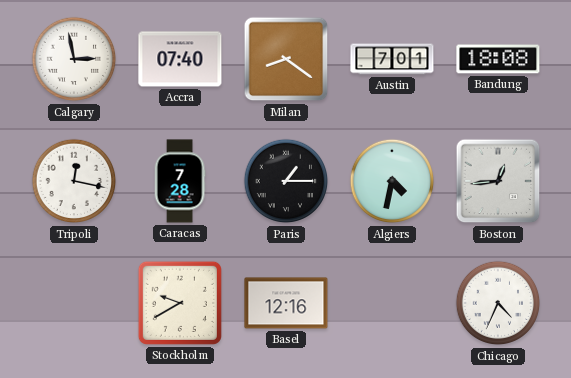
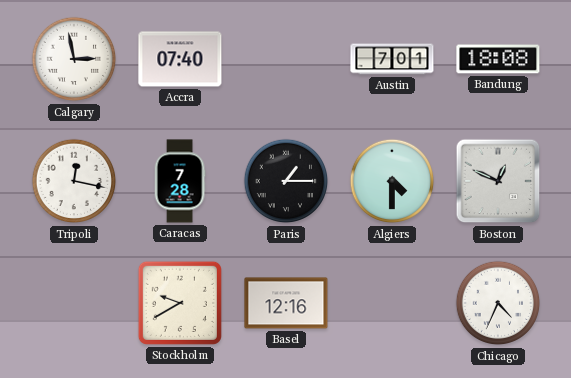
Milan: 8:21 -> none (286, 59)
Algiers: 4:32 -> 4:30 (392, 181)
Boston: 12:44 -> 12:49 (498, 181)
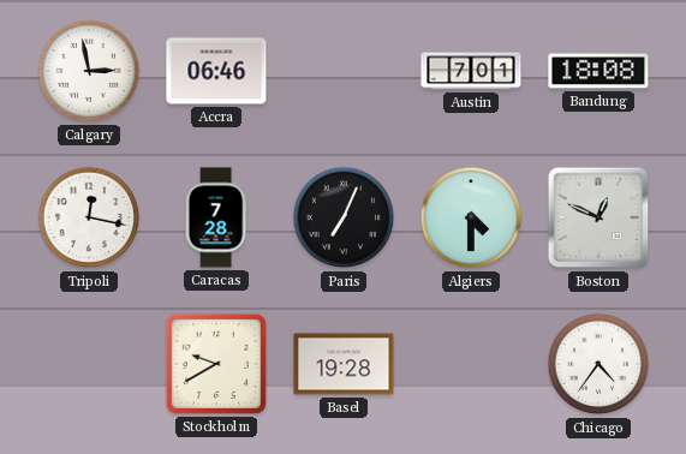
Accra: 07:40 -> 06:46 (216, 71)
Paris: 1:15 -> 7:04 (344, 217)
Basel: 12:16 -> 19:28 (344, 364)
Chicago: 4:34 -> 4:36 (598, 364)
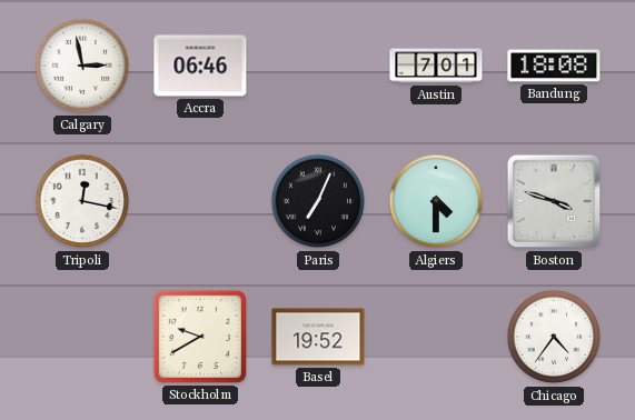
Caracas: 7:28 -> none (216, 217)
Boston: 12:49 -> 3:48 (554, 201)
Basel: 19:28 -> 19:52 (318, 337)
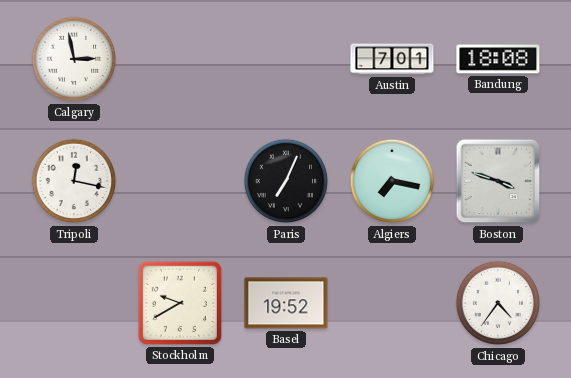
Accra: 06:46 -> none (200, 66)
Algiers: 4:30 -> 7:17 (392, 181)
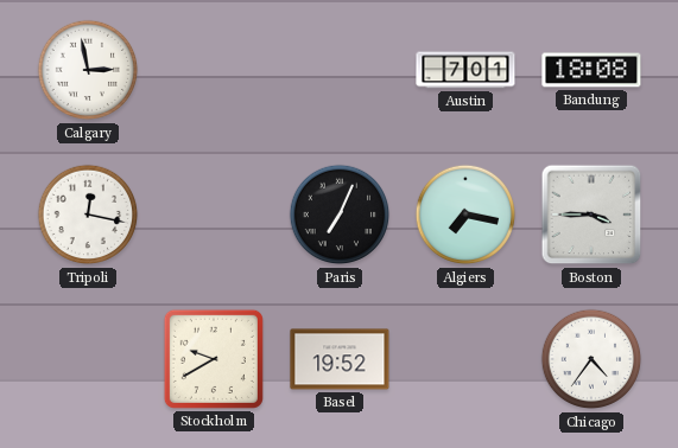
Boston: 3:48 -> 3:45 (591, 215)
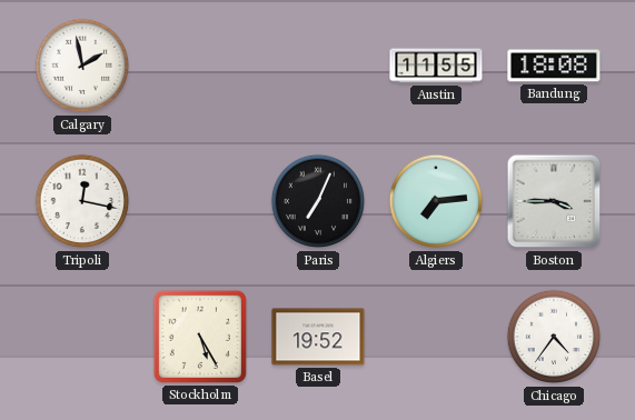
Calgary: 2:58 -> 1:58 (82, 66)
Austin: 7:01 -> 11:55 (436, 66)
Algiers: 7:17 -> 7:14 (436, 201)
Stockholm: 9:40 -> 5:25 (200, 337)
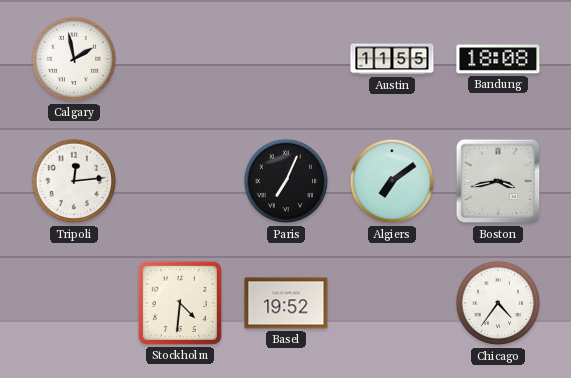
Tripoli: 12:17 -> 12:14 (74, 181)
Algiers: 7:14 -> 7:09 (392, 181)
Boston: 3:45 -> 3:43 (498, 181)
Stockholm: 5:25 -> 4:31 (180, 303)
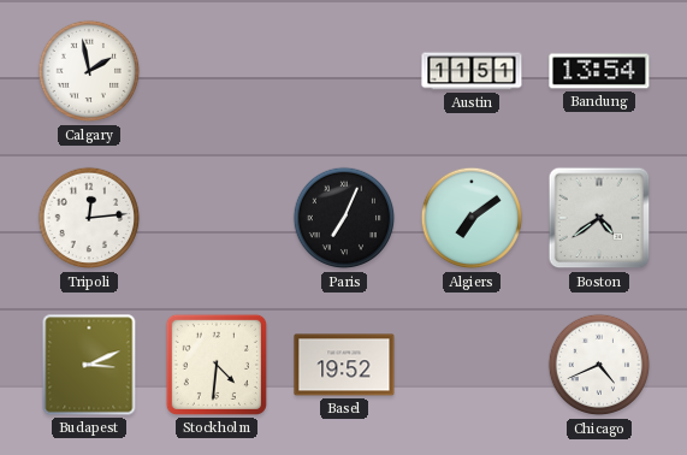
Austin: 11:55 -> 11:51 (472, 71)
Bandung: 18:08 -> 13:54 (599, 71)
Boston: 3:43 -> 4:39 (599, 218)
Budapest: none -> 3:11 (89, 365)
Chicago: 4:36 -> 4:41 (599, 365)
